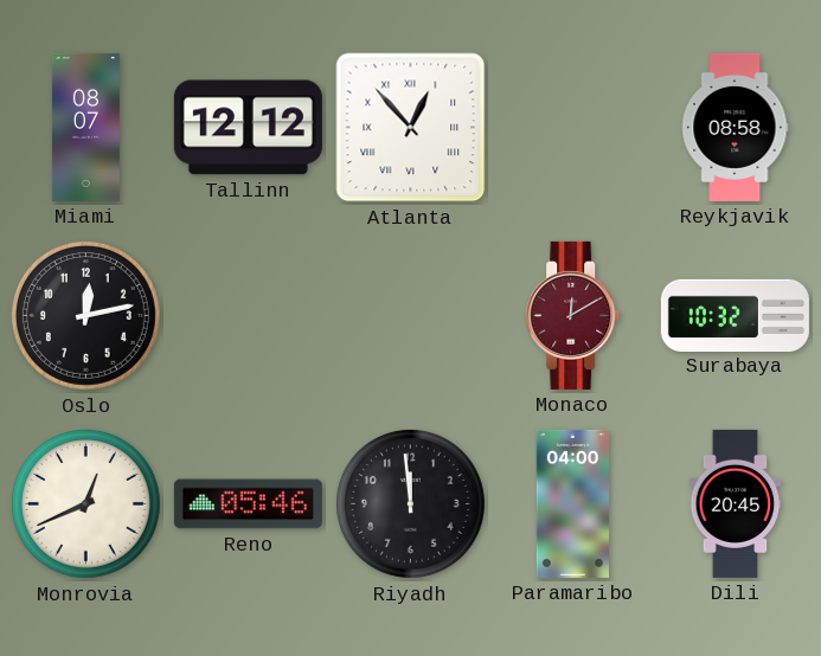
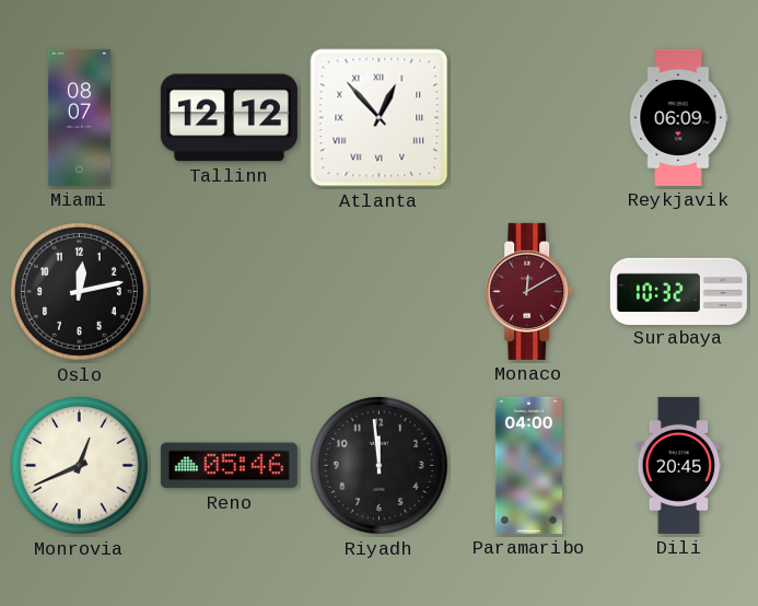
Reykjavik: 08:58 -> 06:09 (679, 117)
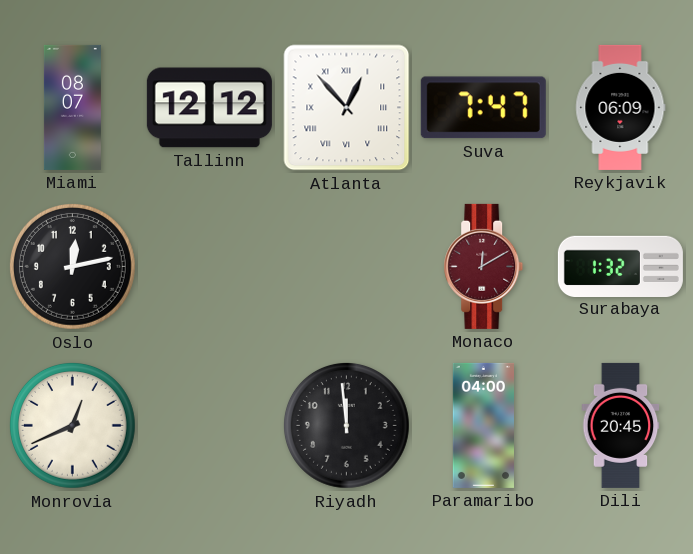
Suva: none -> 7:47 (483, 108)
Surabaya: 10:32 -> 1:32 (620, 266)
Reno: 05:46 -> none (229, 466)
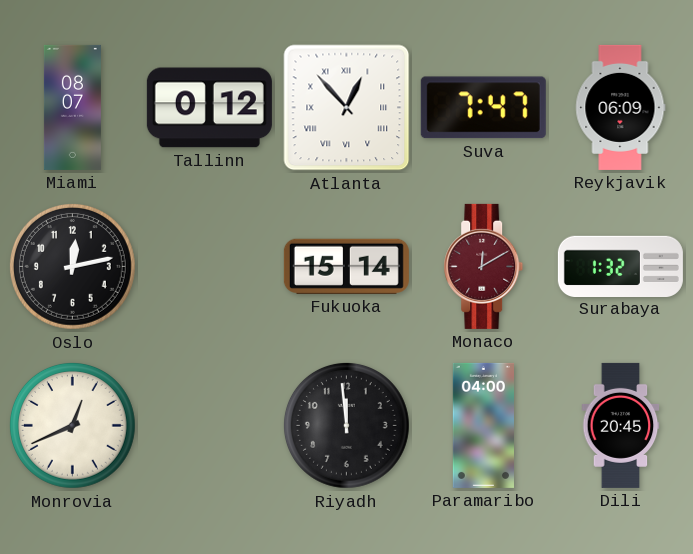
Tallinn: 12:12 -> 0:12 (209, 108)
Fukuoka: none -> 15:14 (346, 266)
